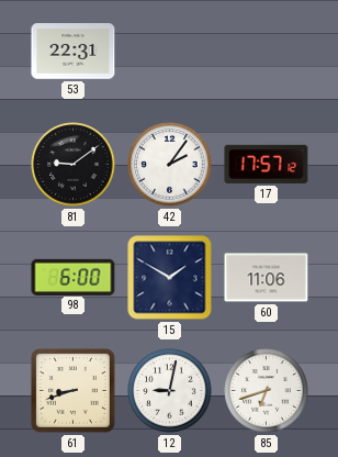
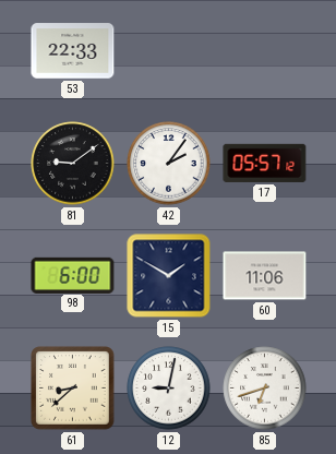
53: 22:31 -> 22:33 (73, 51)
17: 17:57 -> 05:57 (265, 163)
61: 8:42 -> 8:38 (73, 389)
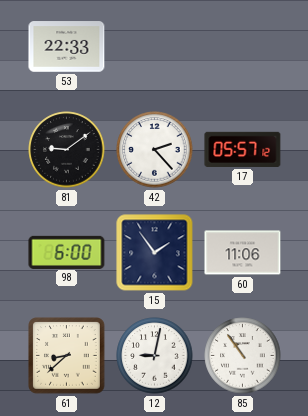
42: 2:06 -> 2:23 (155, 150)
15: 1:50 -> 1:54 (155, 253)
85: 6:42 -> 10:54 (243, 356)
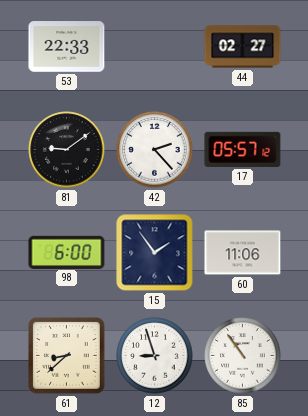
44: none -> 02:27 (243, 47)
12: 9:02 -> 8:57 (155, 356)
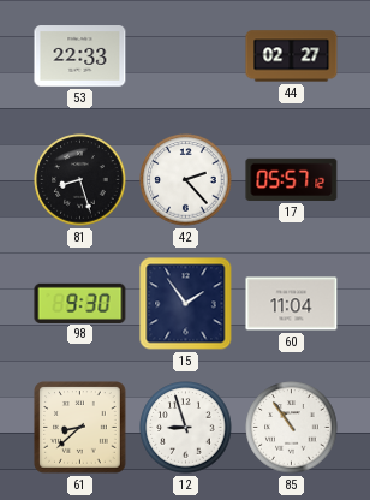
81: 9:09 -> 8:27 (80, 180)
98: 6:00 -> 9:30 (80, 303)
60: 11:06 -> 11:04 (292, 304)
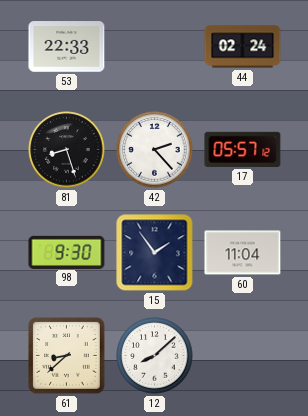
44: 02:27 -> 02:24 (243, 47)
12: 8:57 -> 8:08 (155, 356)
85: 10:54 -> none (292, 428)
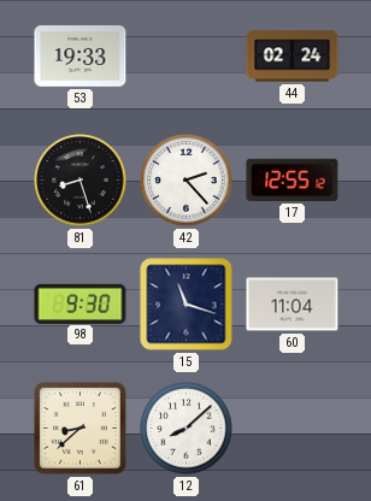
53: 22:33 -> 19:33 (81, 57)
17: 05:57 -> 12:55 (293, 179)
15: 1:54 -> 11:18 (187, 305)
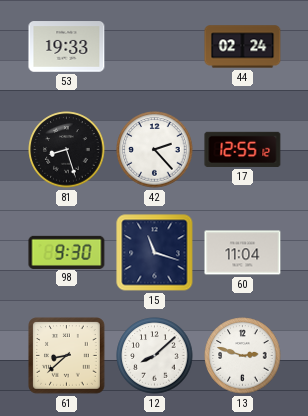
13: none -> 2:48 (243, 356)
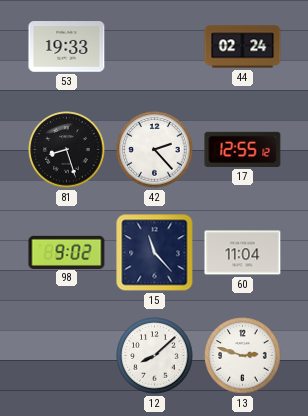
98: 9:30 -> 9:02 (67, 252)
15: 11:18 -> 11:23 (155, 253)
61: 8:38 -> none (67, 356)
